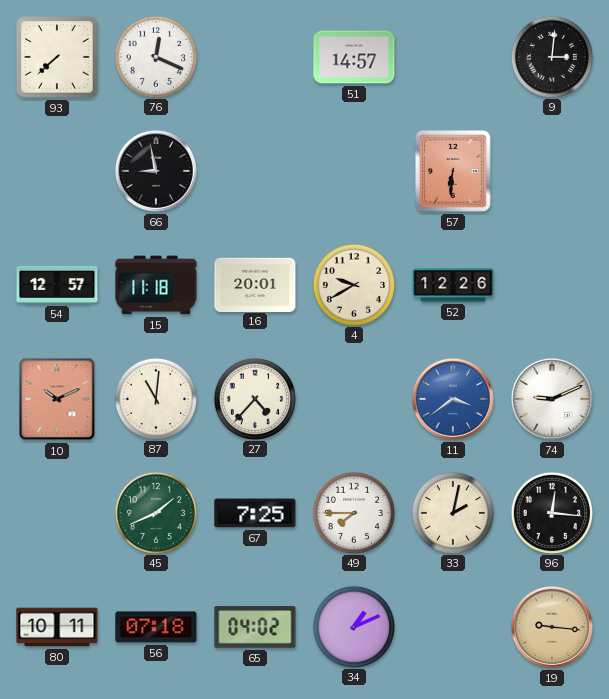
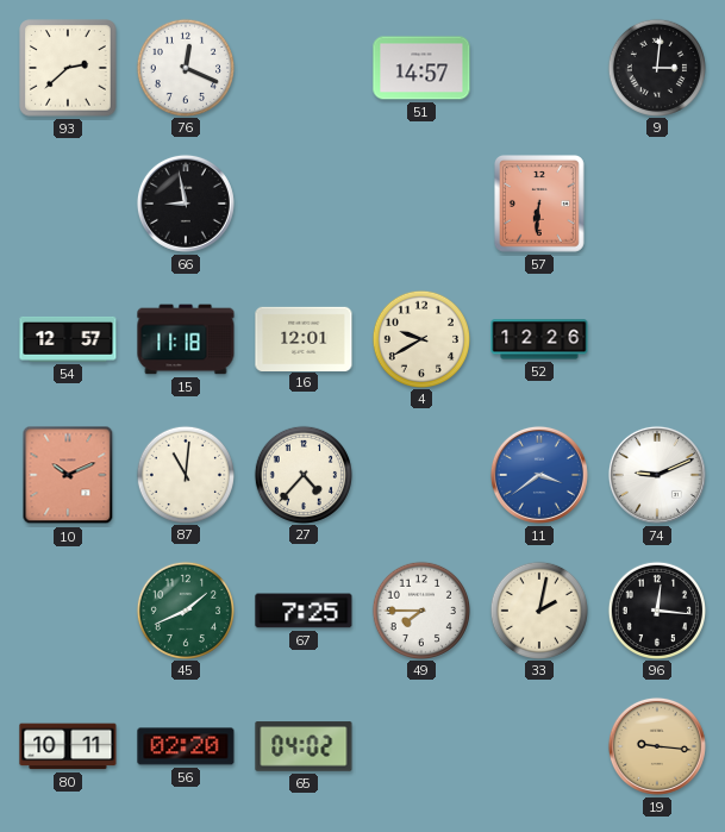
93: 7:38 -> 2:38 (68, 68)
16: 20:01 -> 12:01 (304, 338)
56: 07:18 -> 02:20 (186, 746)
34: 1:11 -> none (353, 626)
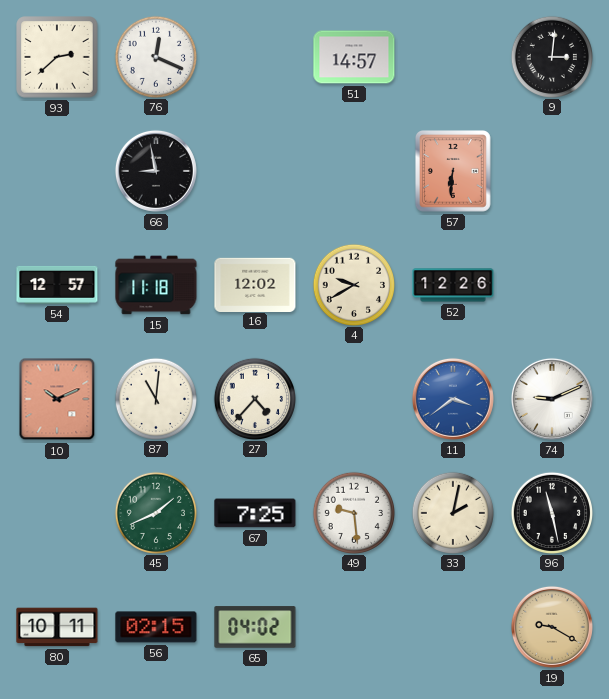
16: 12:01 -> 12:02 (255, 284)
49: 7:45 -> 9:29 (353, 512)
96: 12:16 -> 11:28 (551, 512)
56: 02:20 -> 02:15 (156, 627)
19: 9:16 -> 9:20 (552, 627)
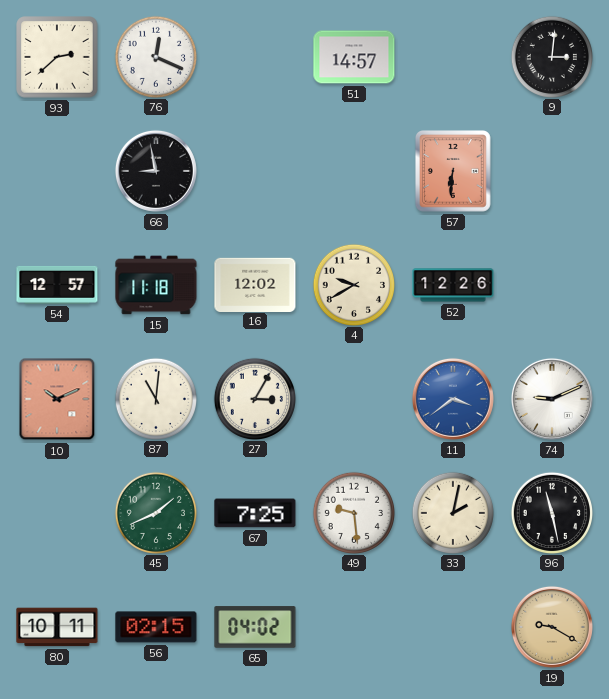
27: 4:37 -> 3:05 (254, 398)
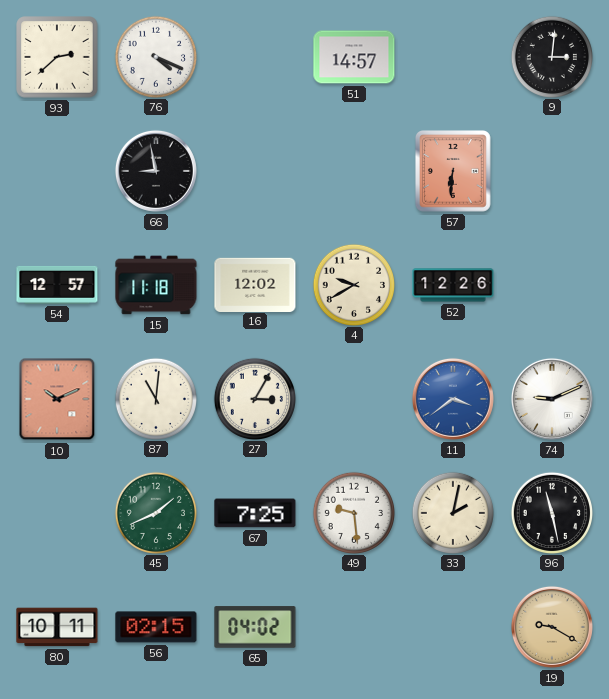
76: 12:19 -> 4:19 (155, 56)
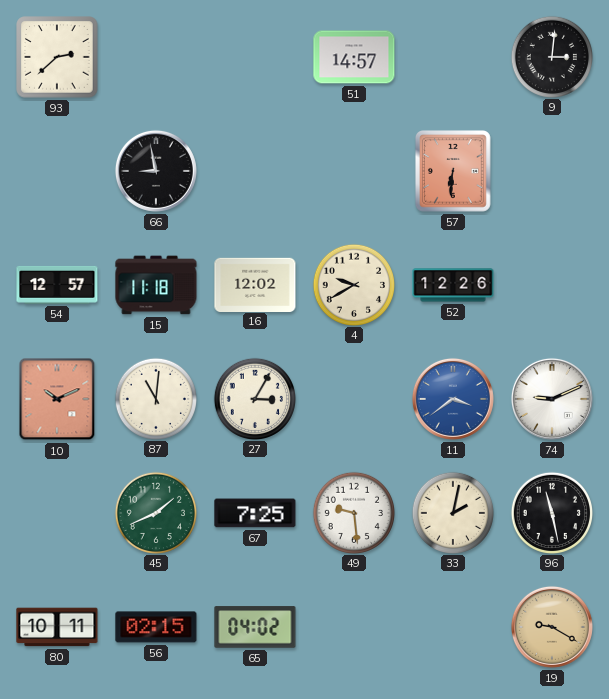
76: 4:19 -> none (155, 56)
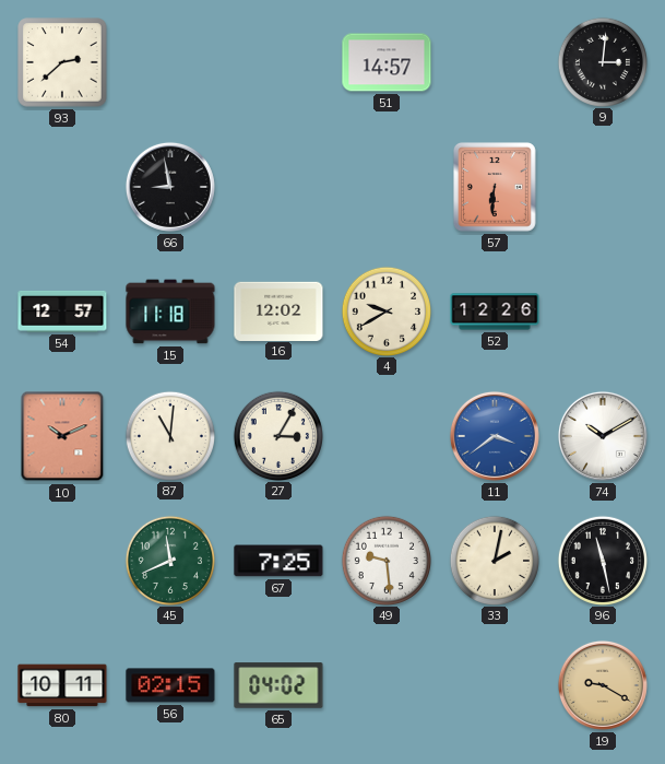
74: 9:11 -> 10:10 (603, 436)
45: 1:41 -> 11:41 (169, 560)
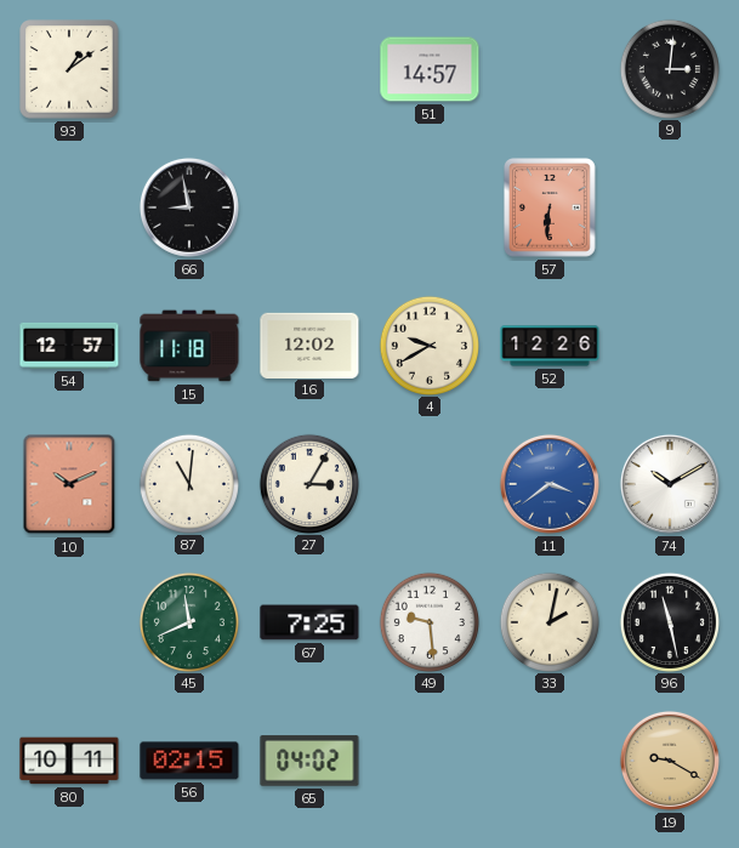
93: 2:38 -> 1:09 (69, 69)
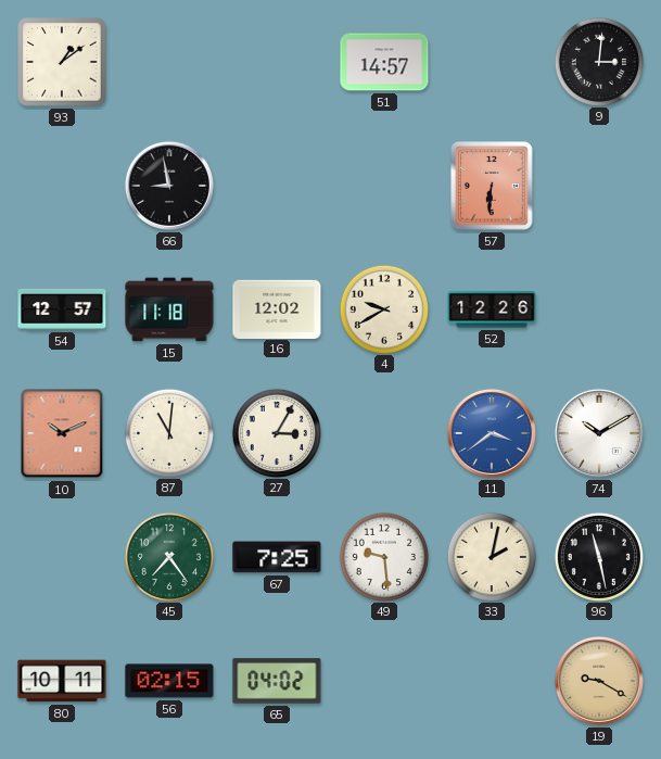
45: 11:41 -> 7:24 (168, 556)
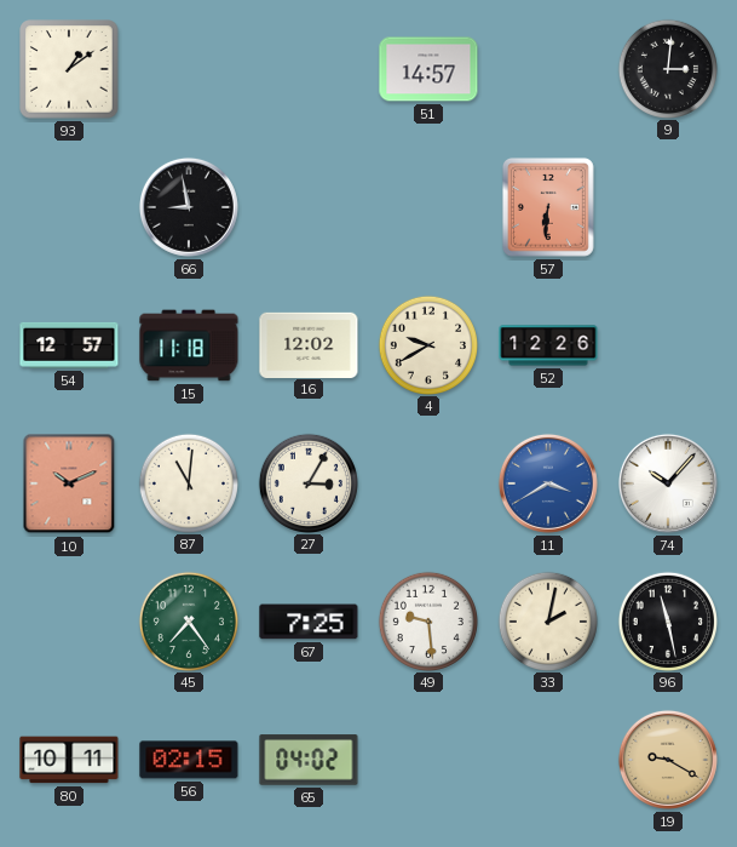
11: 3:39 -> 3:40 (548, 483)
74: 10:10 -> 10:07 (668, 483)
